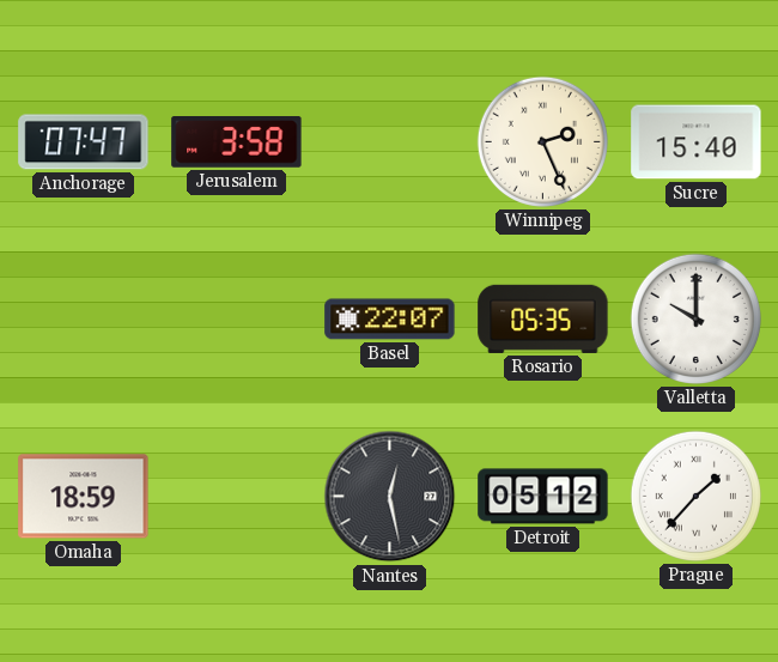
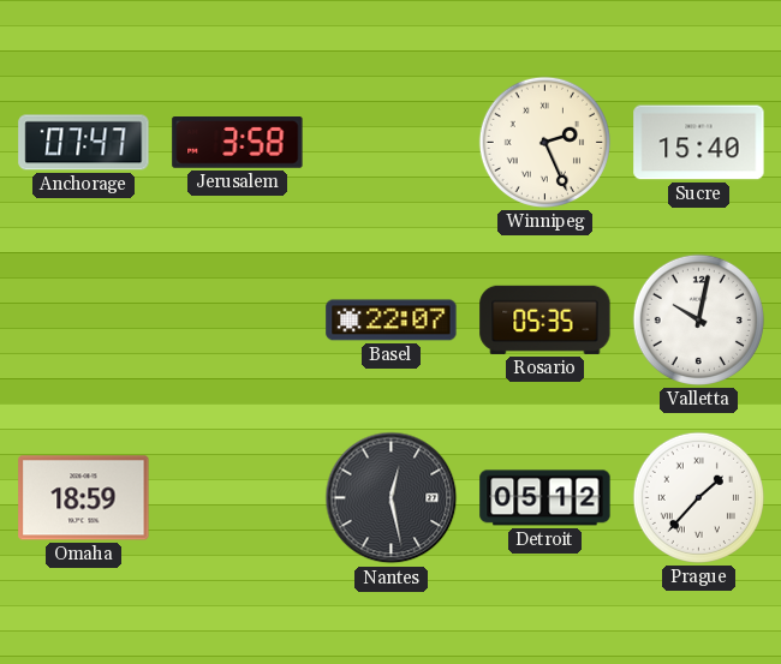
Valletta: 10:00 -> 10:02 (698, 319)
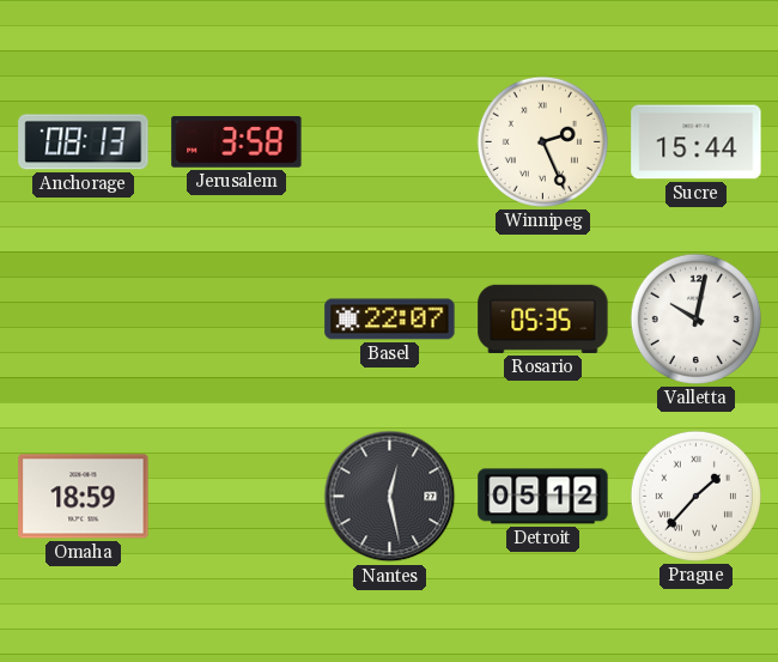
Anchorage: 07:47 -> 08:13 (84, 142)
Sucre: 15:40 -> 15:44 (697, 142)
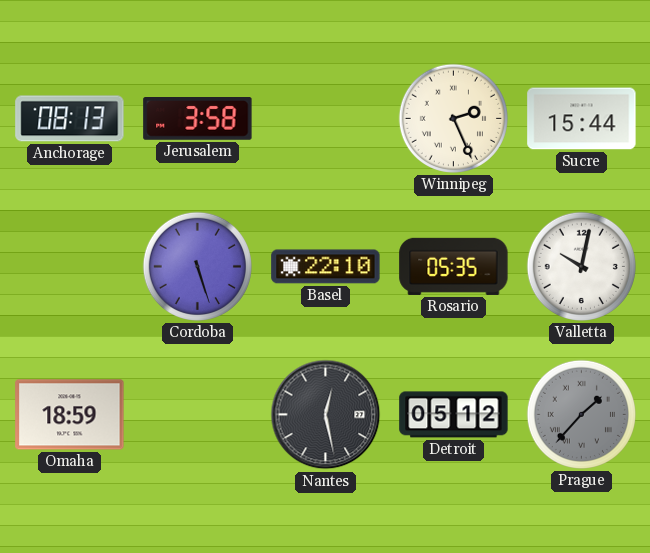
Cordoba: none -> 5:27 (197, 266)
Basel: 22:07 -> 22:10 (326, 267)
Prague dial: white -> grey (581, 414)
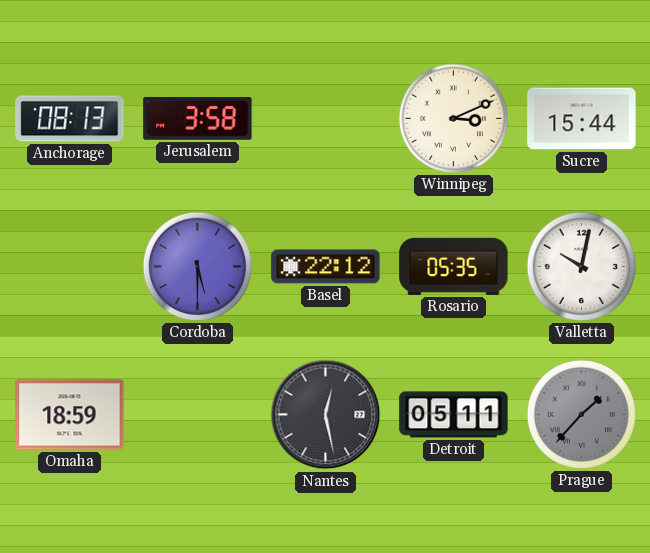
Winnipeg: 2:26 -> 3:11 (453, 118)
Cordoba: 5:27 -> 5:30 (197, 266)
Basel: 22:10 -> 22:12 (326, 267)
Detroit: 05:12 -> 05:11 (454, 415)
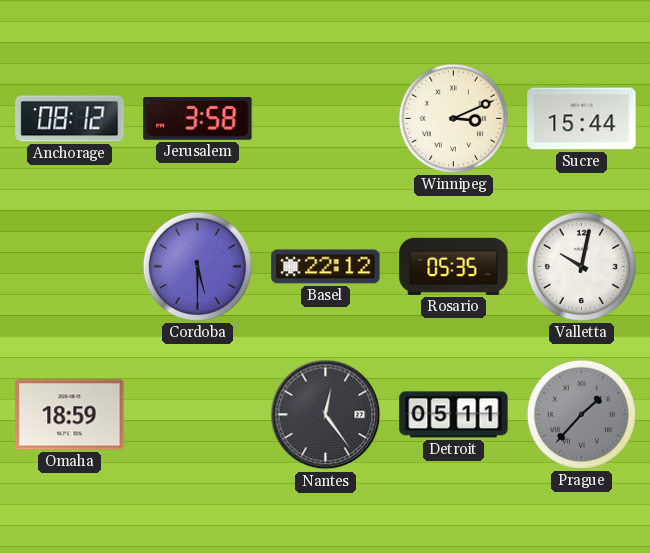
Anchorage: 08:13 -> 08:12 (70, 119)
Nantes: 12:28 -> 12:24 (326, 415)
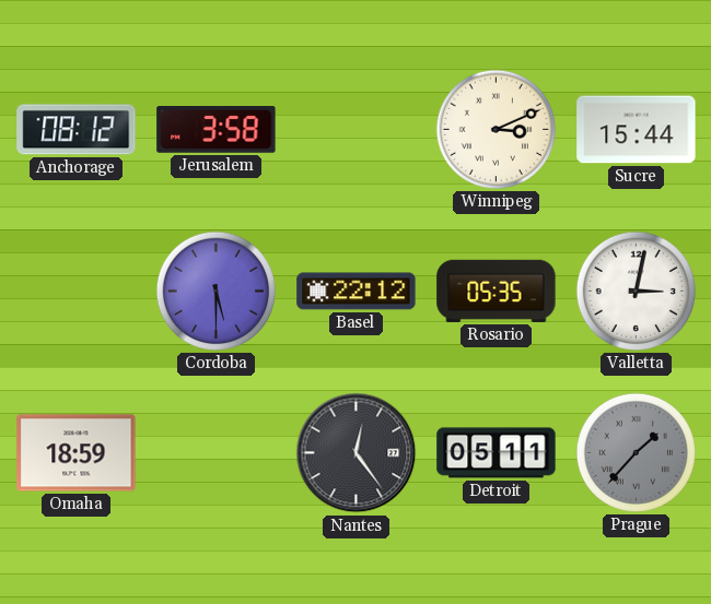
Valletta: 10:02 -> 3:02 (636, 291)
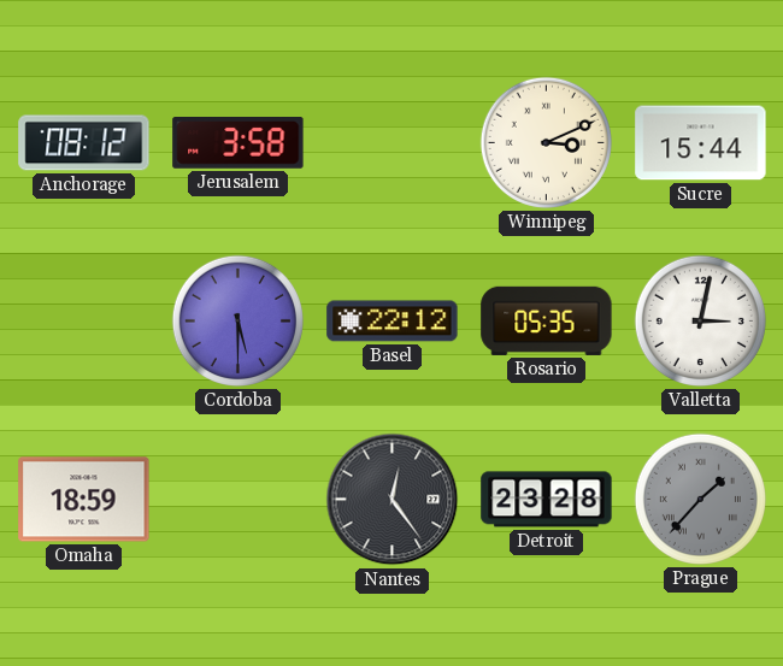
Detroit: 05:11 -> 23:28 (547, 500)
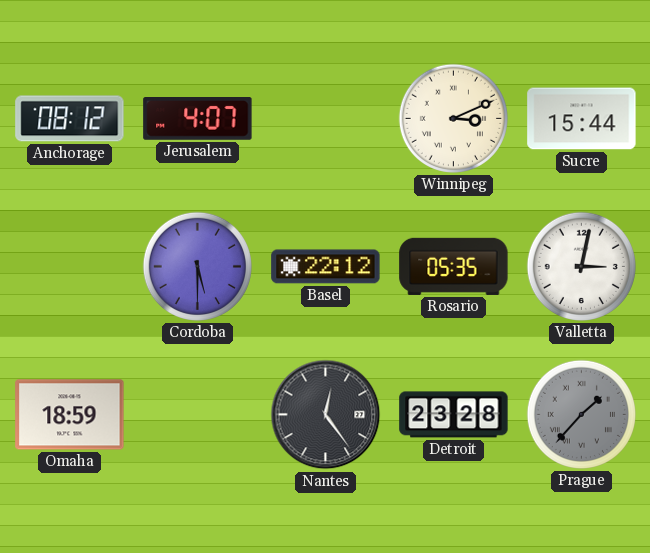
Jerusalem: 3:58 -> 4:07 (198, 119)
